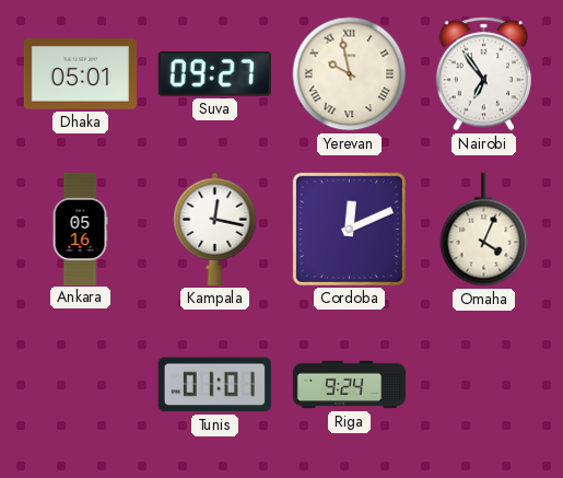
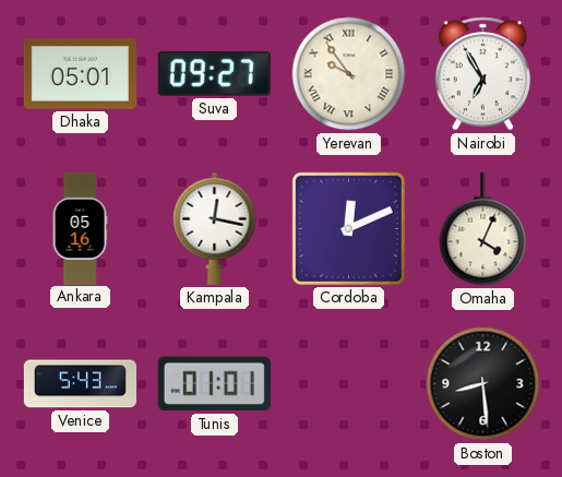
Yerevan: 9:58 -> 9:54 (349, 74)
Nairobi: 6:54 -> 6:55 (482, 74)
Venice: none -> 5:43 (80, 384)
Riga: 9:24 -> none (349, 385)
Boston: none -> 8:29 (483, 384)
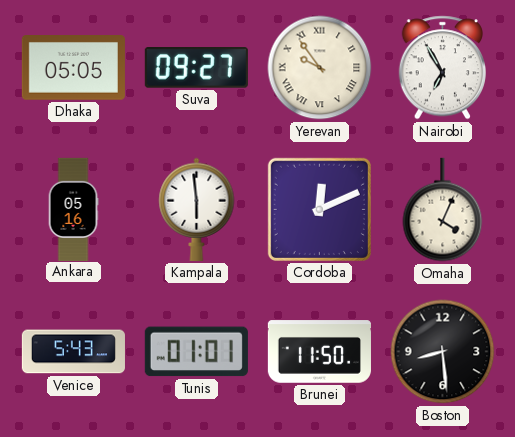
Dhaka: 05:01 -> 05:05 (73, 68)
Kampala: 12:17 -> 5:59 (197, 209)
Brunei: none -> 11:50 (319, 352)
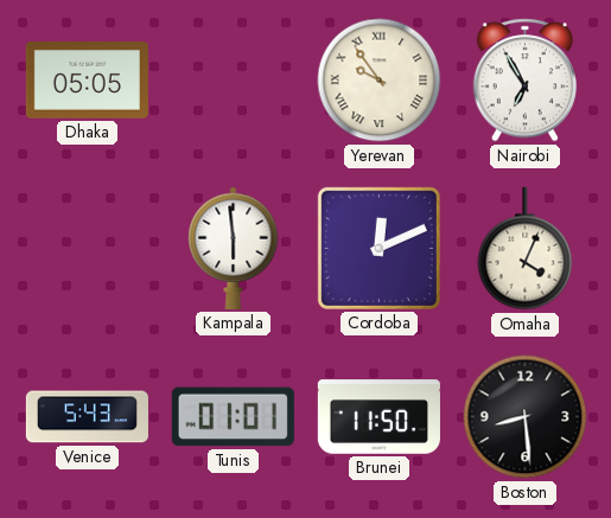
Suva: 09:27 -> none (196, 68)
Ankara: 05:16 -> none (73, 209)
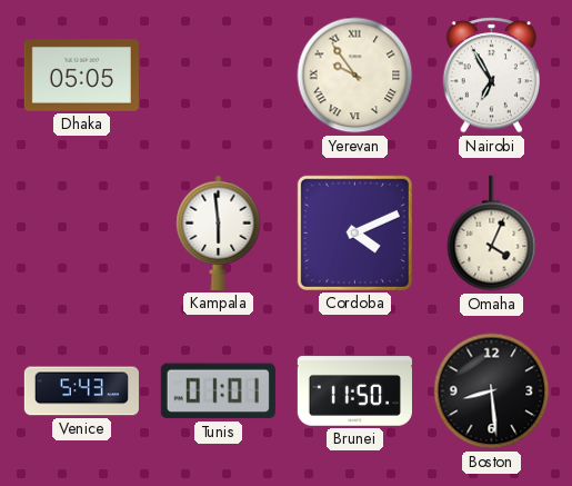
Cordoba: 12:11 -> 4:11 (354, 232)
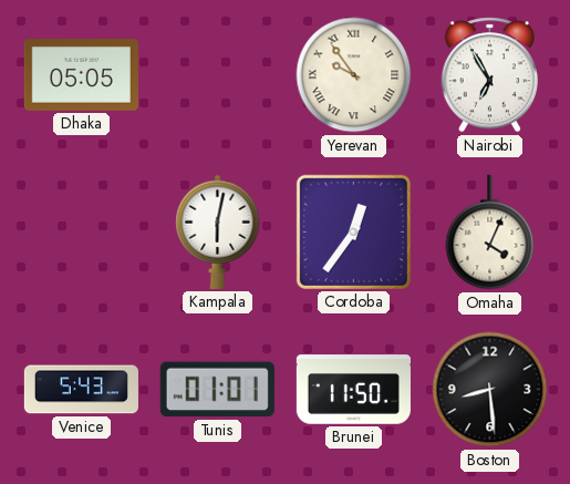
Kampala: 5:59 -> 6:02 (218, 231)
Cordoba: 4:11 -> 12:36 (353, 231)
